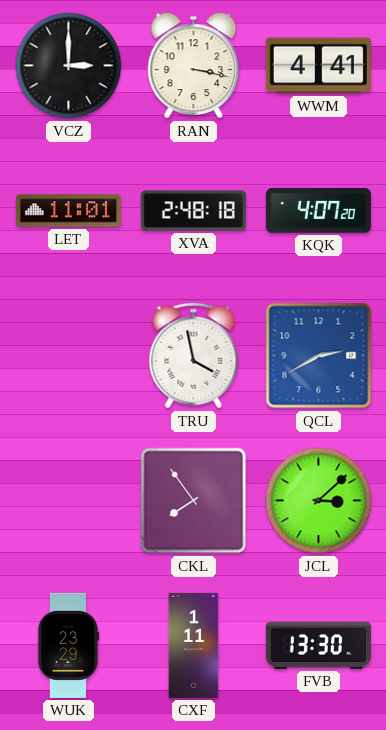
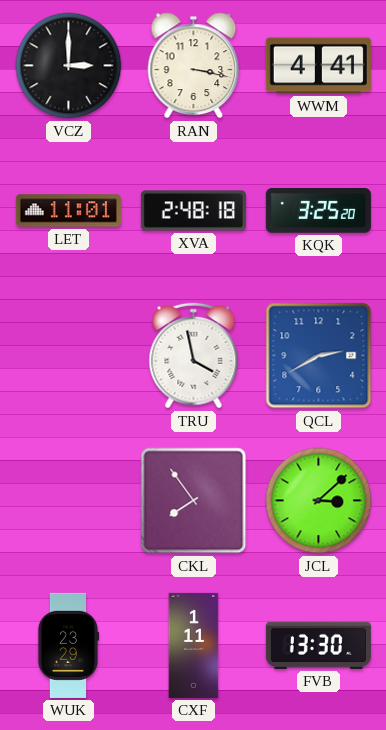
KQK: 4:07 -> 3:25 (318, 211)
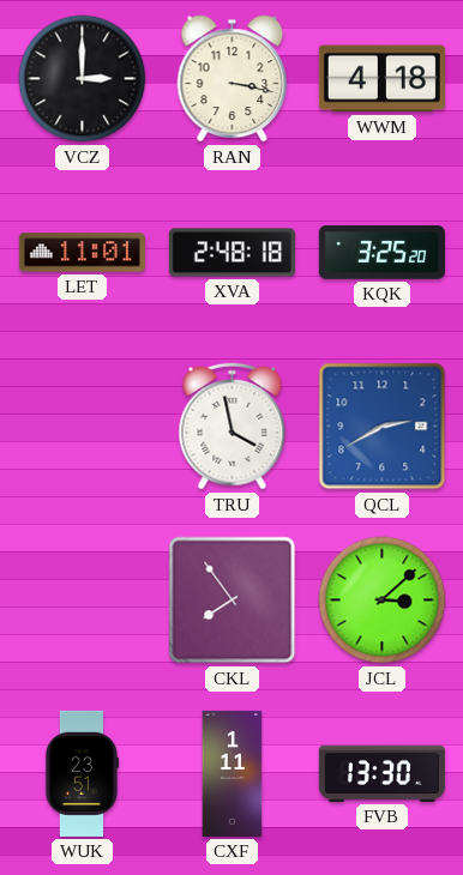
WWM: 4:41 -> 4:18 (381, 79)
WUK: 23:29 -> 23:51 (82, 773)
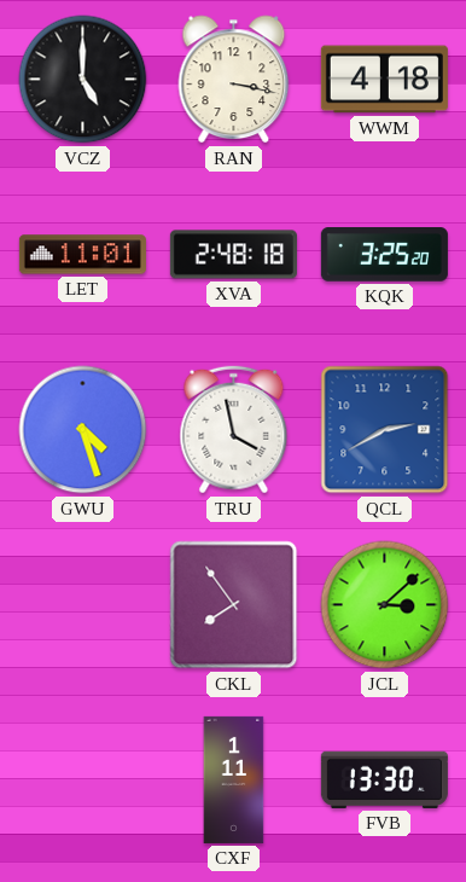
VCZ: 3:00 -> 5:00 (83, 80)
GWU: none -> 4:27 (83, 430)
WUK: 23:51 -> none (82, 773)
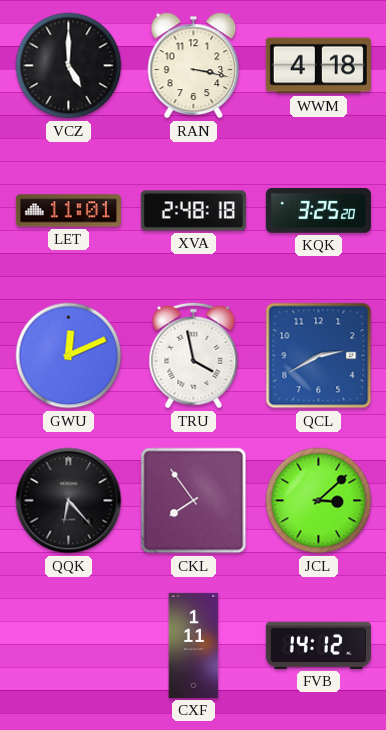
GWU: 4:27 -> 12:11 (69, 356)
QQK: none -> 6:23 (69, 501)
FVB: 13:30 -> 14:12 (318, 645)
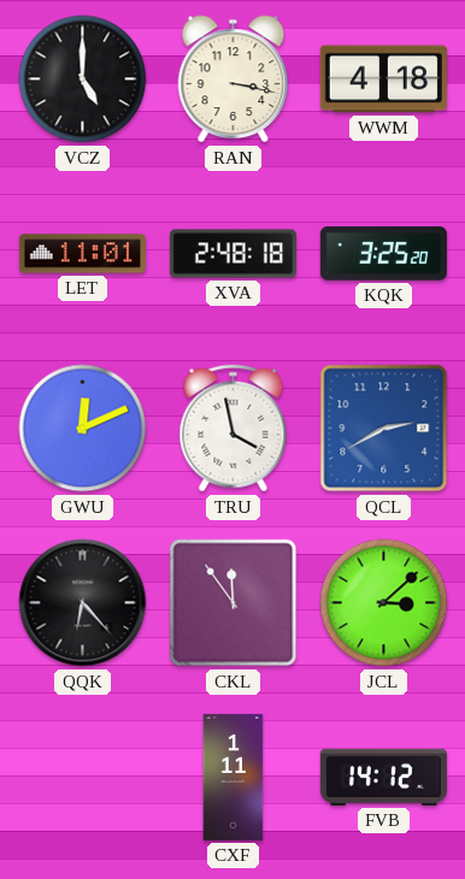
CKL: 7:54 -> 11:54 (234, 603)
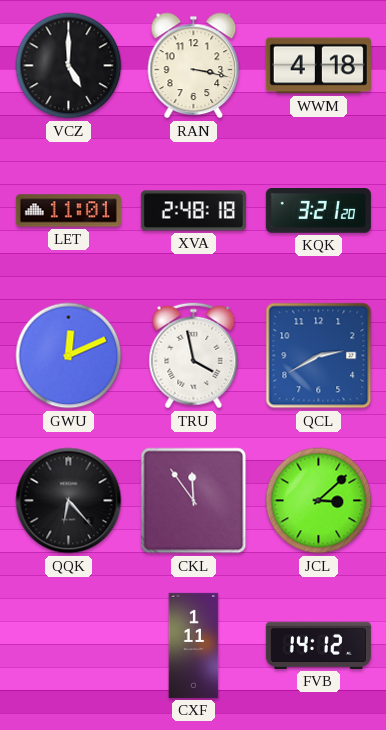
KQK: 3:25 -> 3:21 (318, 211)
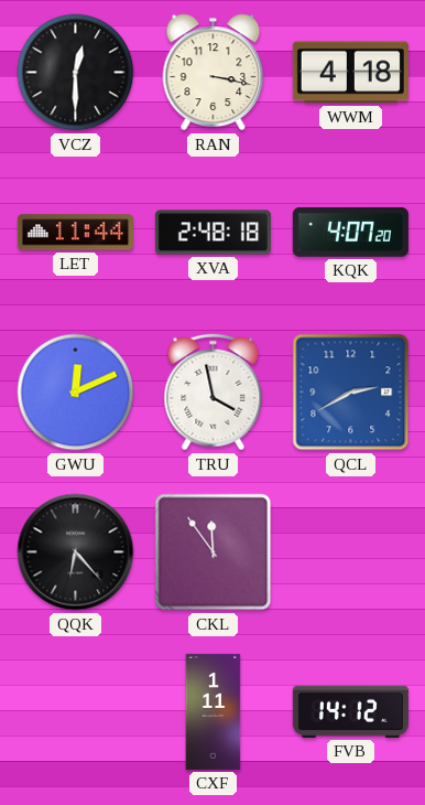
VCZ: 5:00 -> 12:30 (76, 73)
LET: 11:01 -> 11:44 (75, 233)
KQK: 3:21 -> 4:07 (350, 233)
JCL: 3:08 -> none (319, 501)
